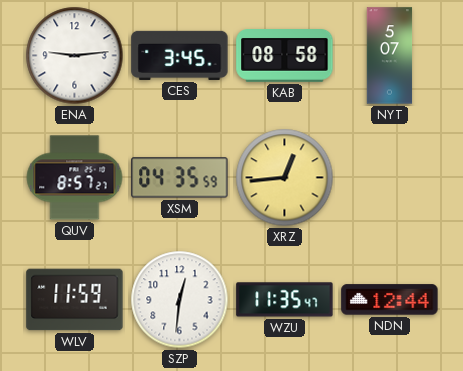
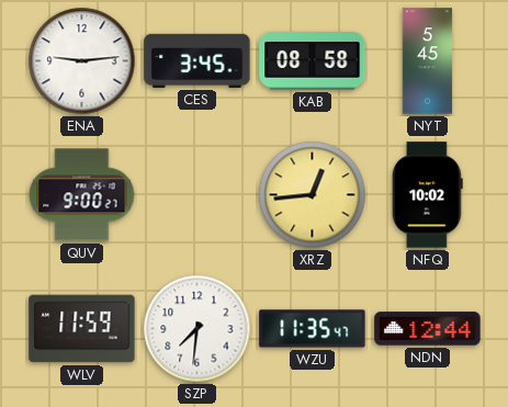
NYT: 5:07 -> 5:45 (428, 61)
QUV: 8:57 -> 9:00 (82, 195)
XSM: 04:35 -> none (180, 178)
NFQ: none -> 10:02 (427, 195)
SZP: 12:31 -> 7:31 (197, 329)
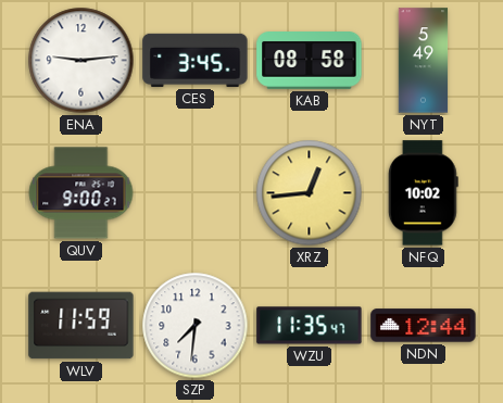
NYT: 5:45 -> 5:49 (424, 61)
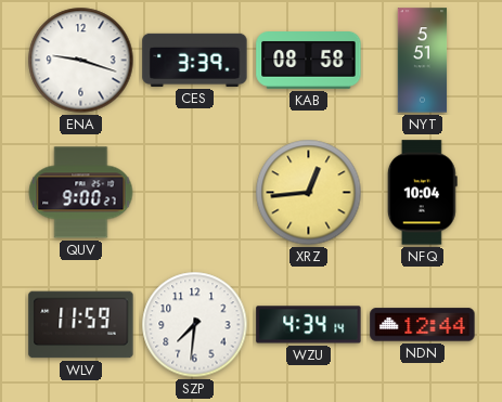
ENA: 9:14 -> 9:18 (81, 61)
CES: 3:45 -> 3:39 (195, 60)
NYT: 5:49 -> 5:51 (423, 61)
NFQ: 10:02 -> 10:04 (422, 193)
WZU: 11:35 -> 4:34 (309, 325)
